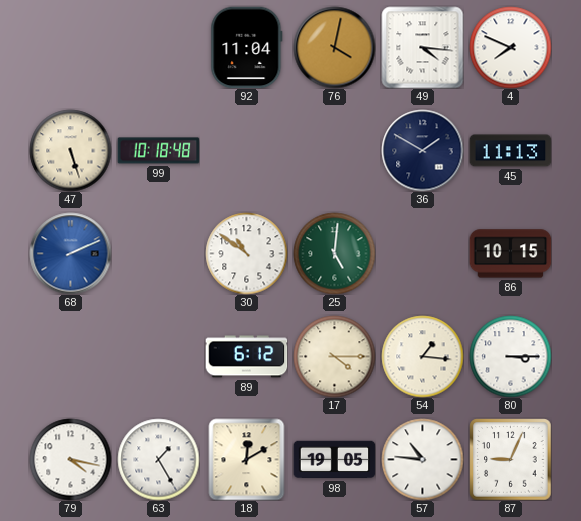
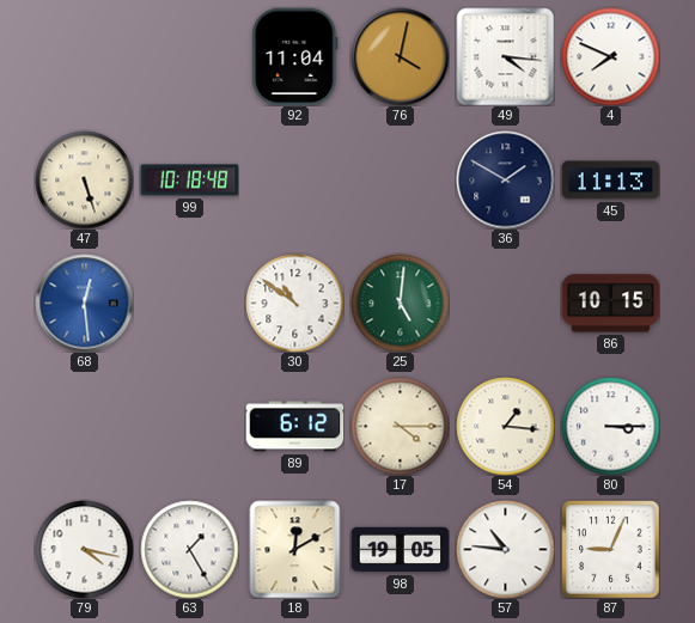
68: 2:11 -> 12:29 (84, 303)
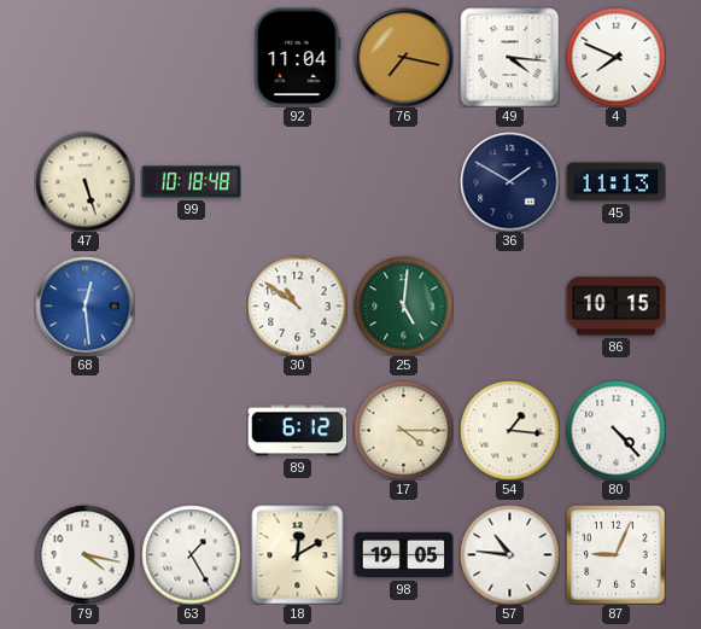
76: 4:02 -> 7:17 (403, 57)
80: 3:15 -> 4:23 (615, 430)
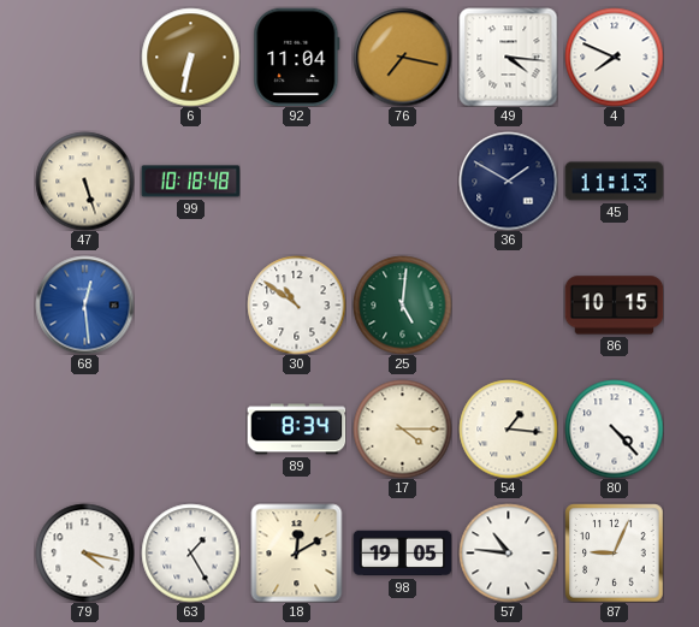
6: none -> 6:32 (190, 57)
89: 6:12 -> 8:34 (296, 430)
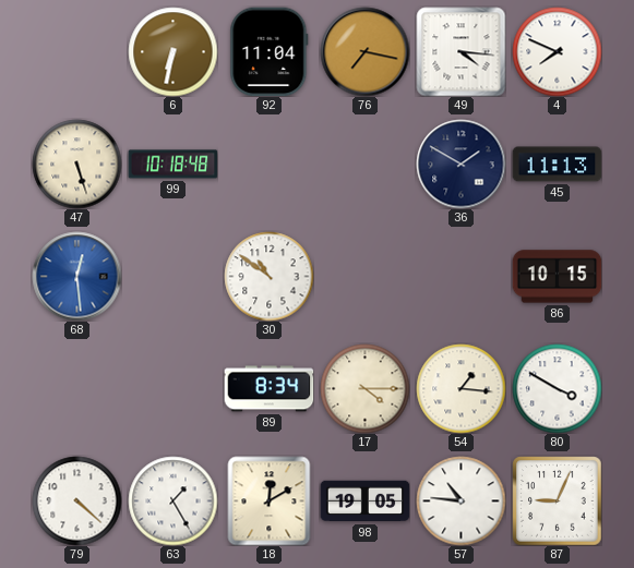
25: 5:01 -> none (402, 304)
80: 4:23 -> 3:50 (557, 388)
79: 4:17 -> 4:22 (76, 500)
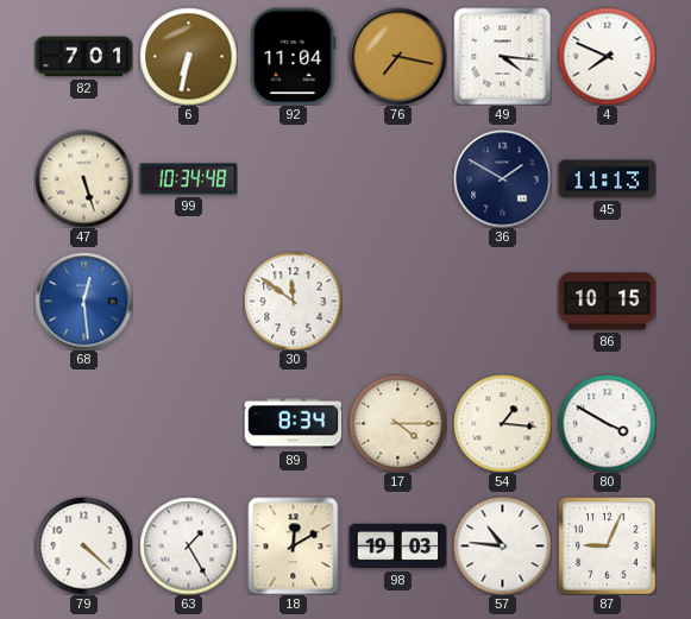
82: none -> 7:01 (83, 57)
99: 10:18 -> 10:34 (188, 179)
30: 10:51 -> 11:51 (293, 301)
98: 19:05 -> 19:03 (397, 547)
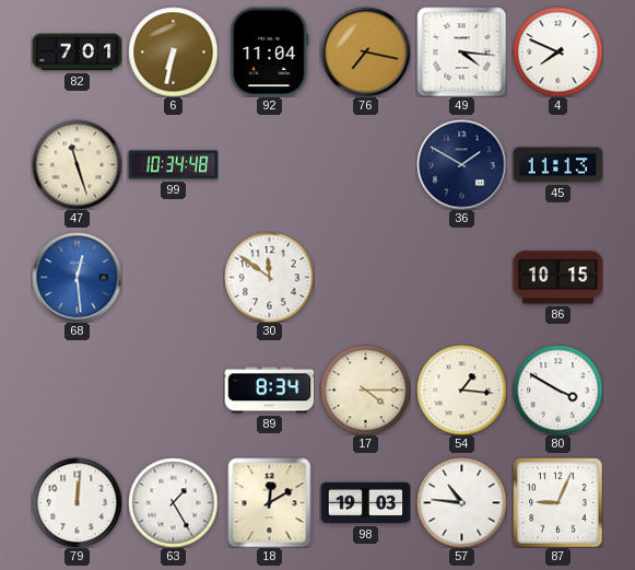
47: 5:27 -> 11:27 (77, 164)
79: 4:22 -> 12:01 (77, 502)
